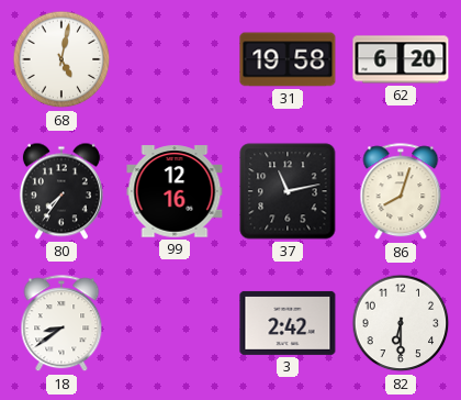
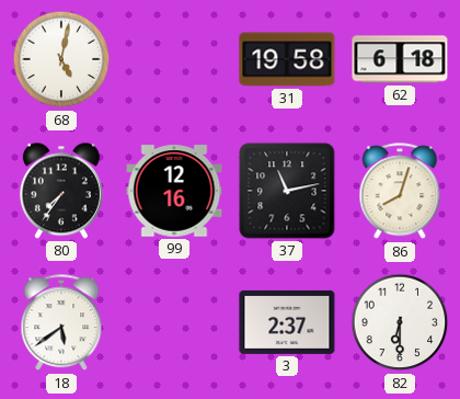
62: 6:20 -> 6:18 (400, 59)
18: 8:39 -> 5:39 (61, 323)
3: 2:42 -> 2:37 (287, 322)
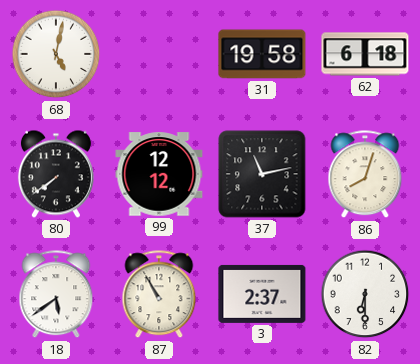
80: 7:36 -> 7:39 (56, 174)
99: 12:16 -> 12:12 (159, 174)
87: none -> 10:55 (159, 295)
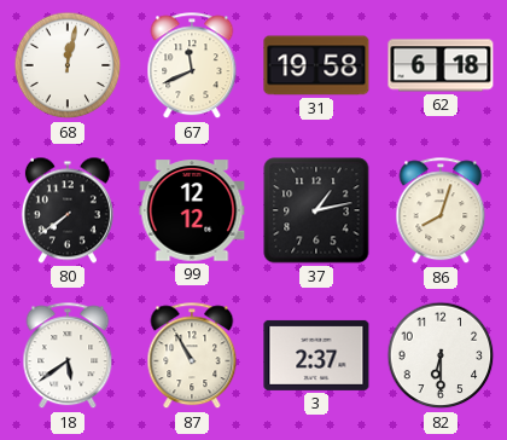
68: 5:02 -> 12:02 (68, 65)
67: none -> 11:41 (192, 66)
37: 11:13 -> 1:13 (316, 210)
